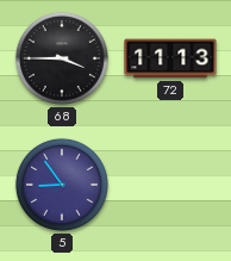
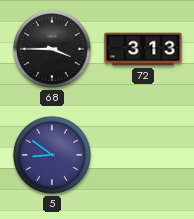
72: 11:13 -> 3:13 (143, 49)
5: 8:54 -> 8:51 (52, 155)
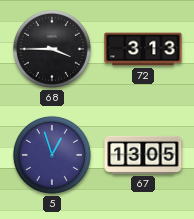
5: 8:51 -> 12:57 (52, 155)
67: none -> 13:05 (143, 155)
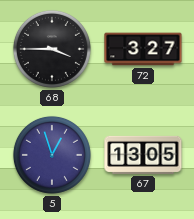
72: 3:13 -> 3:27 (143, 49)
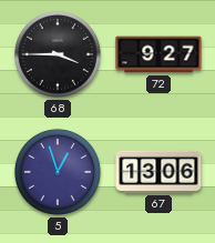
72: 3:27 -> 9:27 (158, 54)
67: 13:05 -> 13:06 (158, 172)
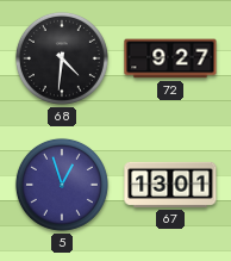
68: 3:45 -> 4:31 (62, 58)
67: 13:06 -> 13:01 (170, 185)
